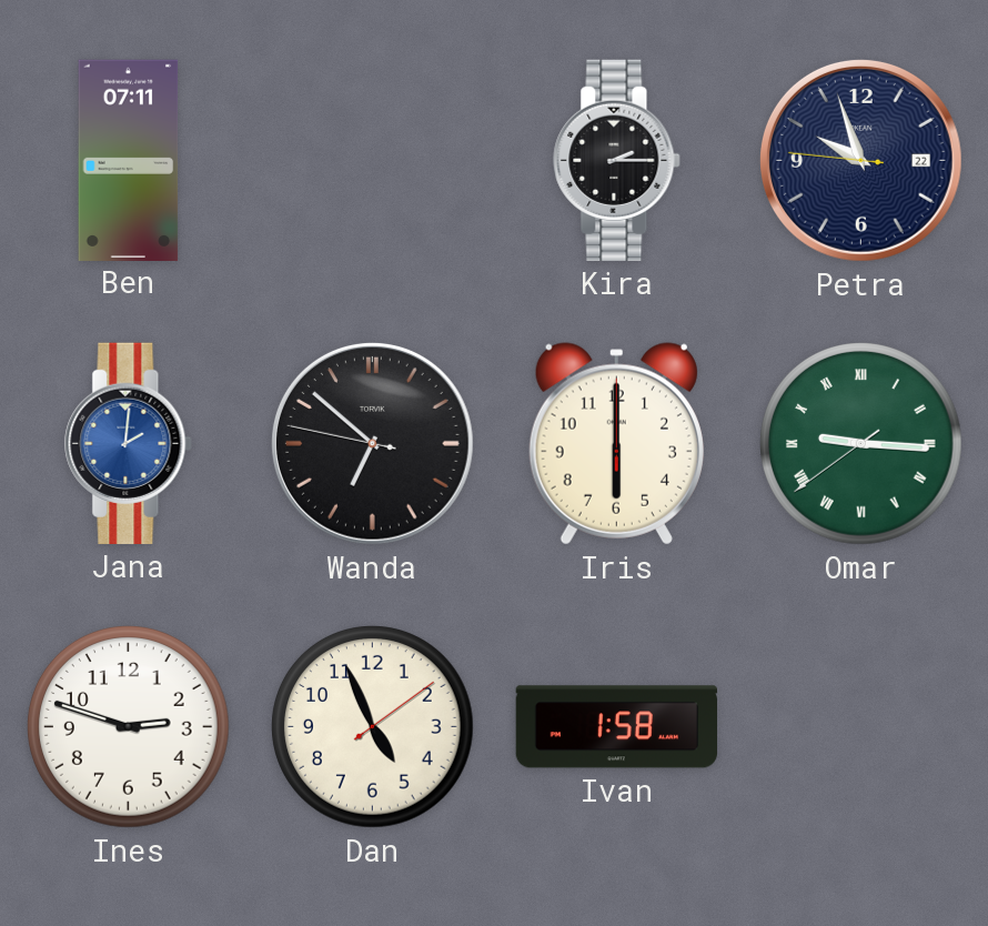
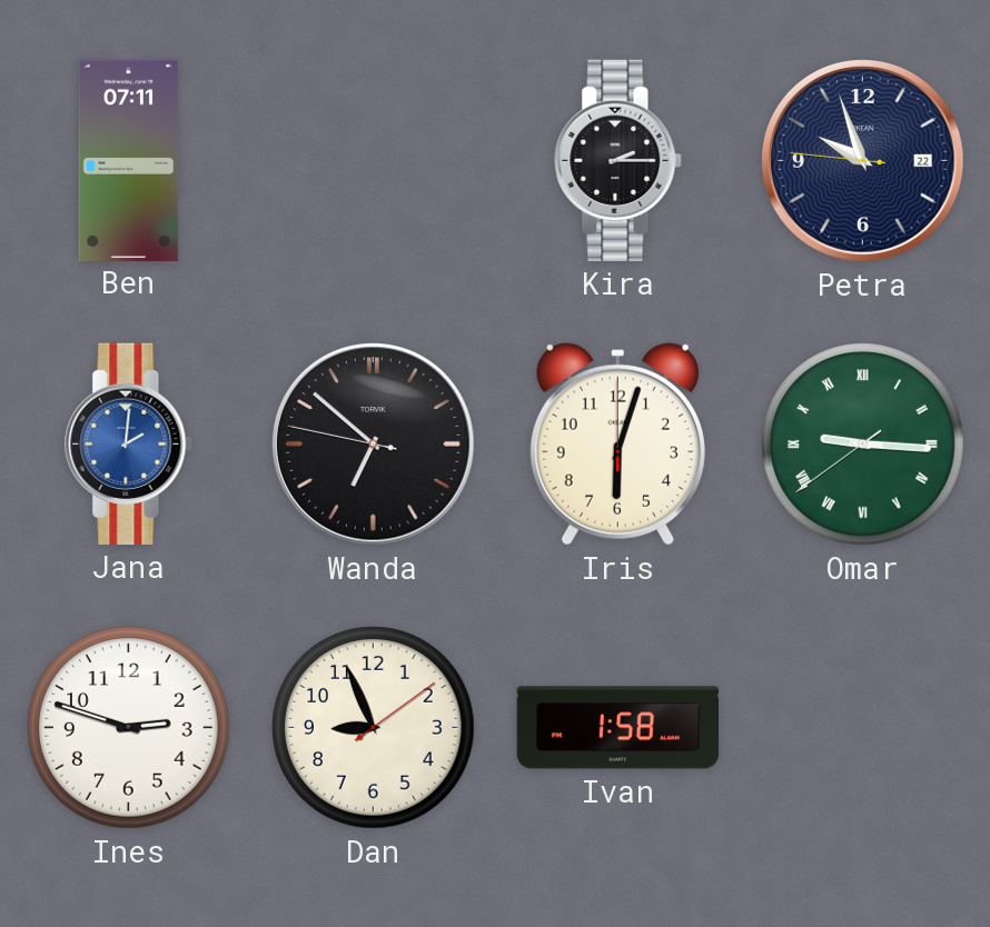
Iris: 6:00 -> 6:03 (617, 445)
Dan: 4:56 -> 8:56 (374, 728)
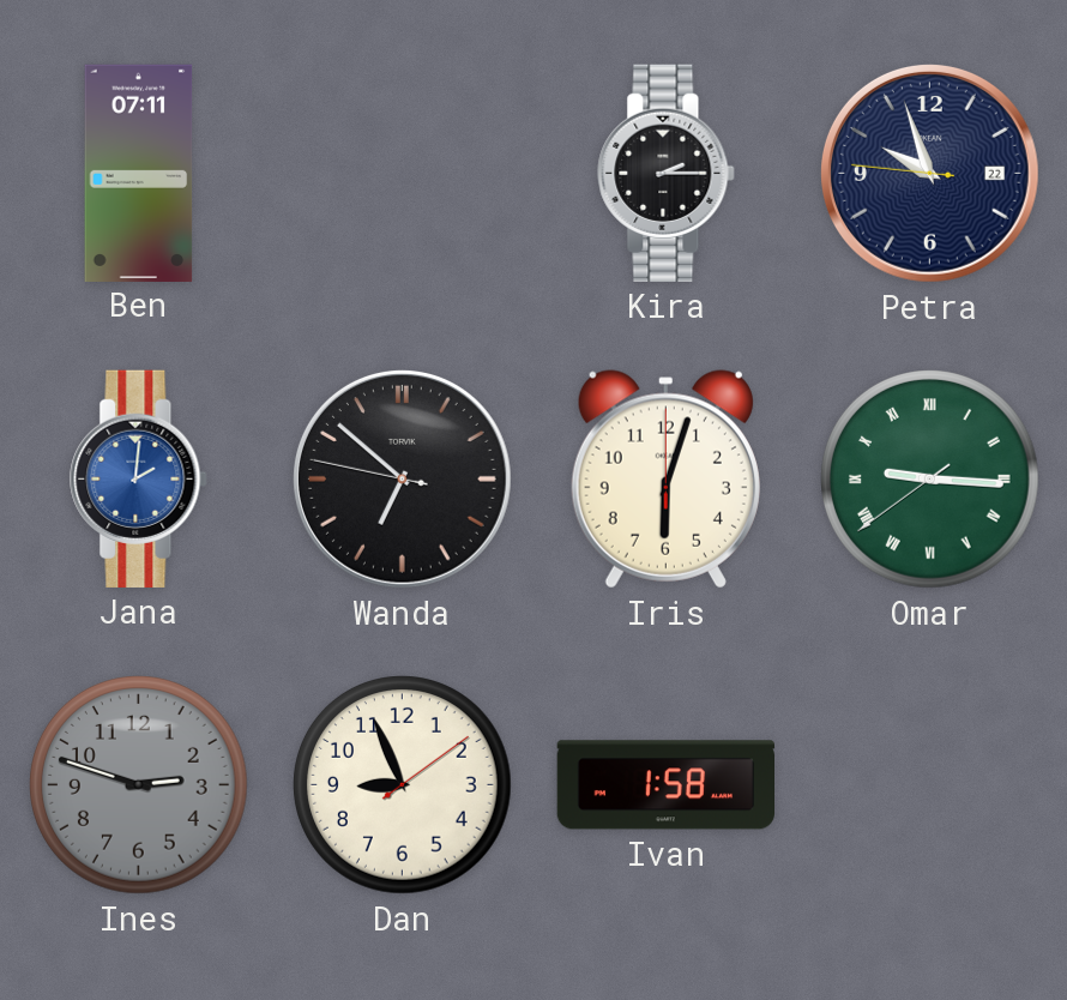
Ines dial: white -> grey (139, 785)
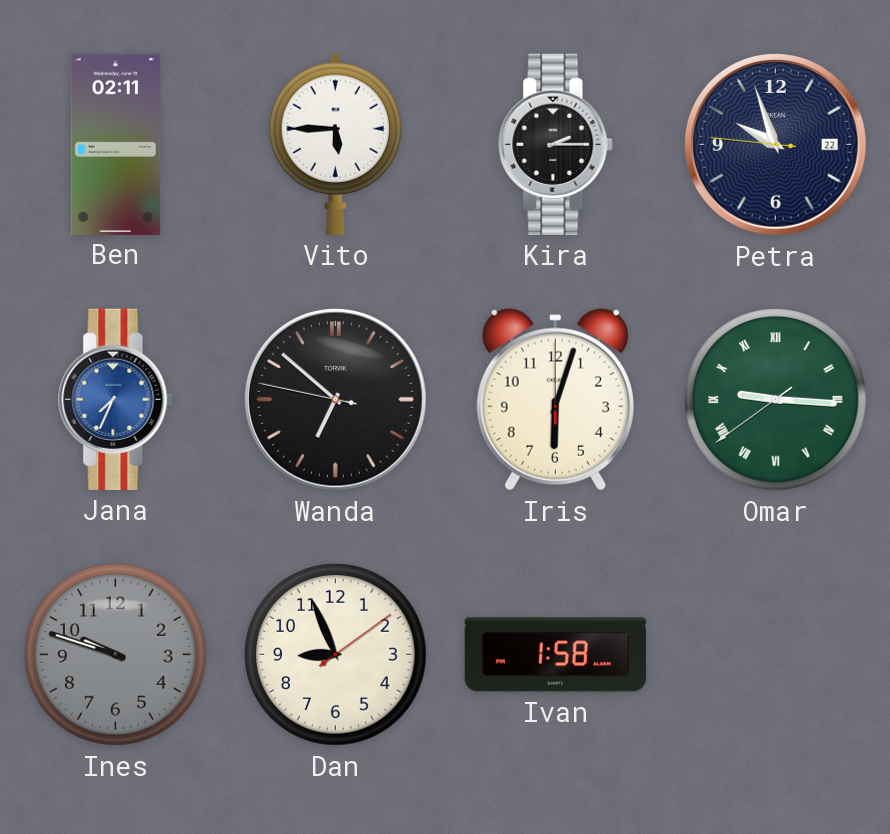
Ben: 07:11 -> 02:11 (116, 144)
Vito: none -> 5:45 (335, 144)
Jana: 2:01 -> 7:34 (116, 399)
Ines: 2:48 -> 9:48 (116, 655)
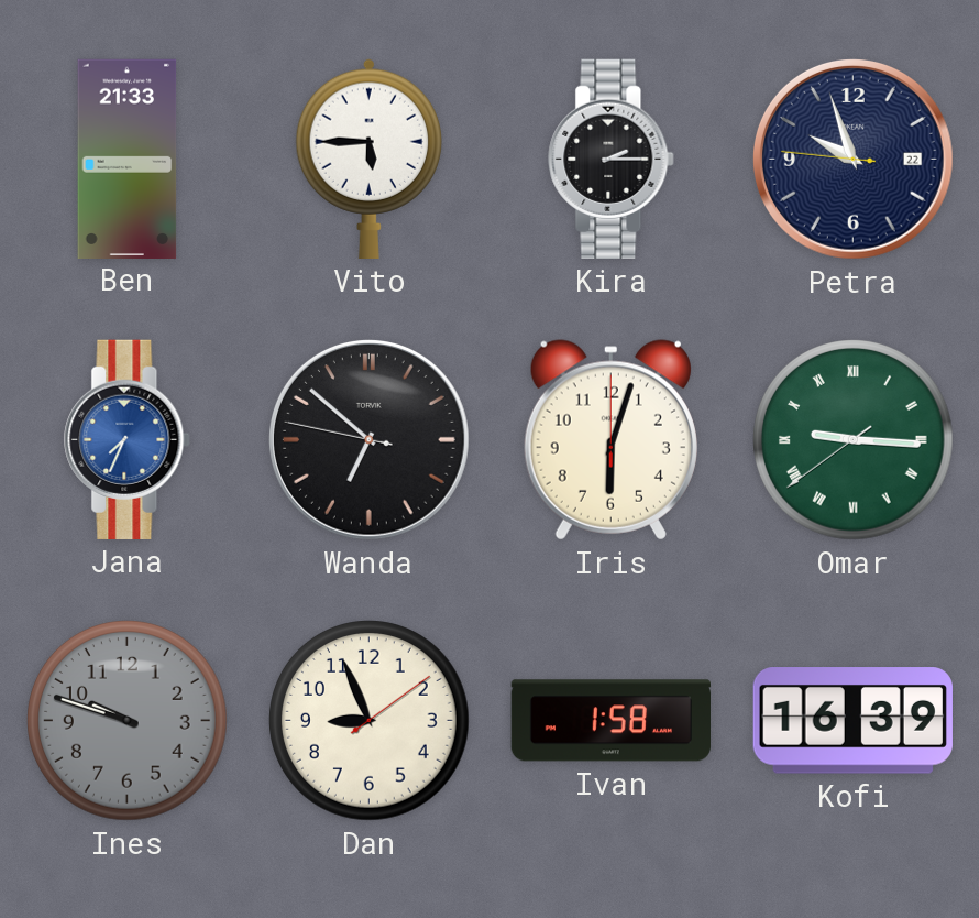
Ben: 02:11 -> 21:33 (128, 159)
Kofi: none -> 16:39 (853, 721)
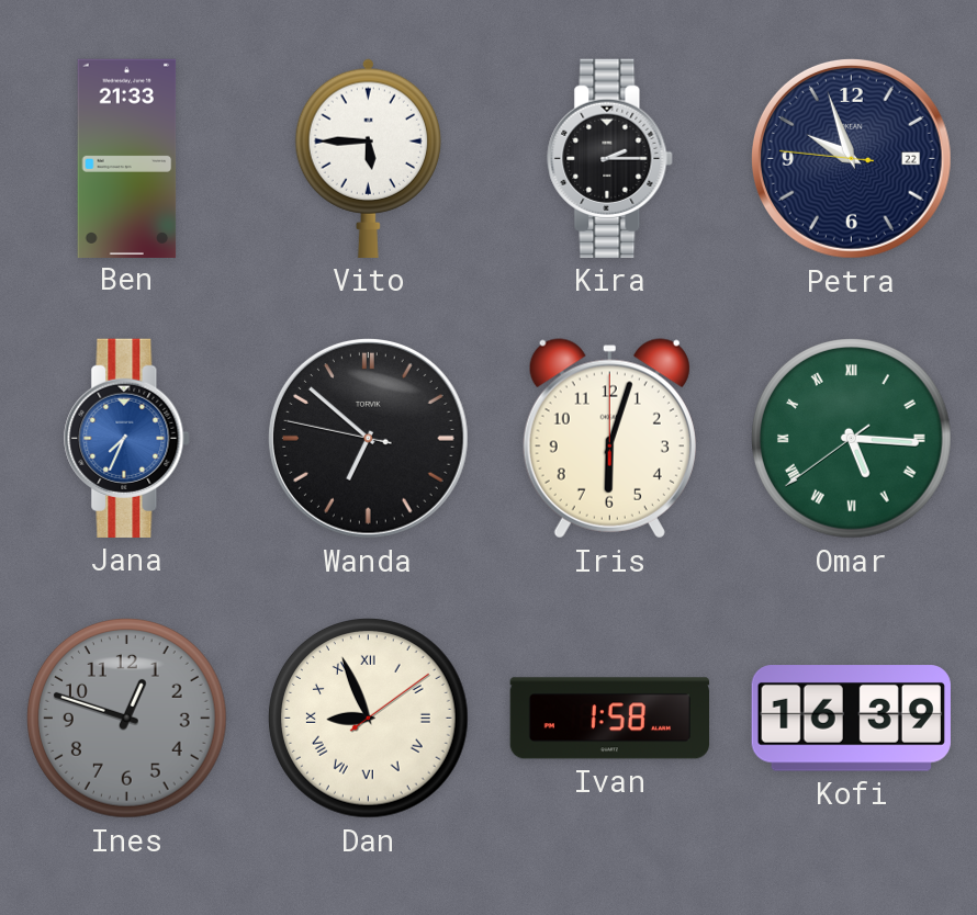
Omar: 9:15 -> 5:15 (852, 439)
Ines: 9:48 -> 12:48 (127, 719)
Dan numerals: Arabic -> Roman (369, 719)
